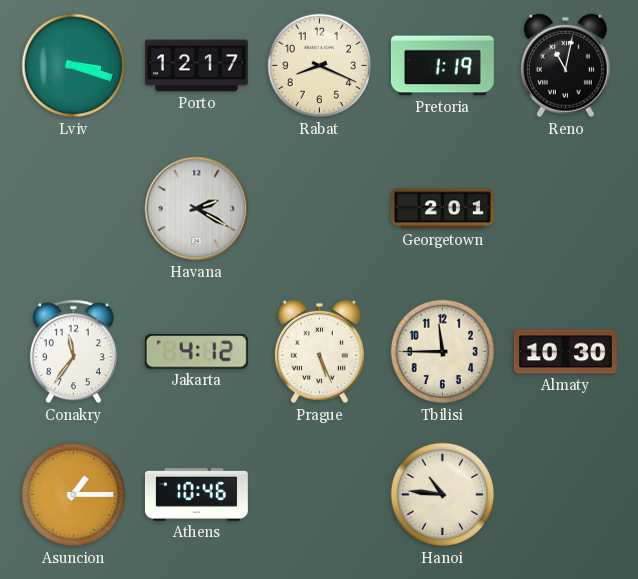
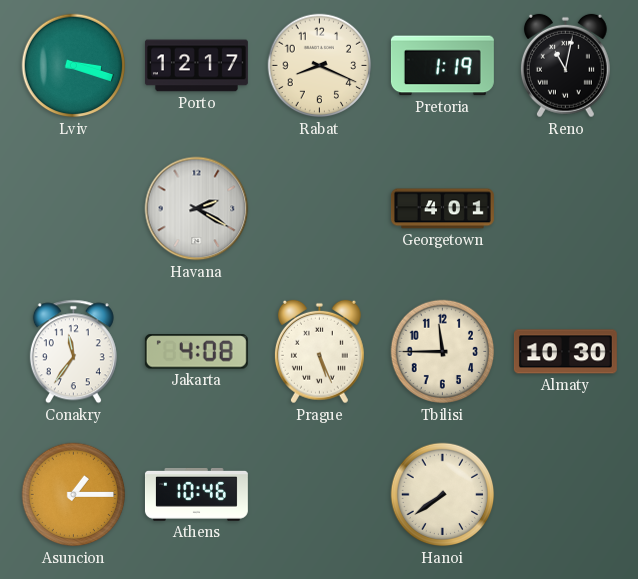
Georgetown: 2:01 -> 4:01 (442, 209)
Jakarta: 4:12 -> 4:08 (196, 352)
Hanoi: 10:46 -> 7:39 (443, 495)
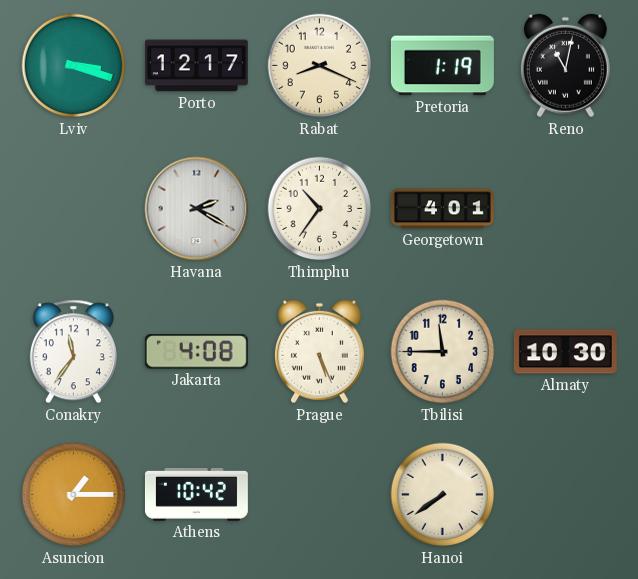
Thimphu: none -> 10:36 (320, 209)
Athens: 10:46 -> 10:42 (196, 494)
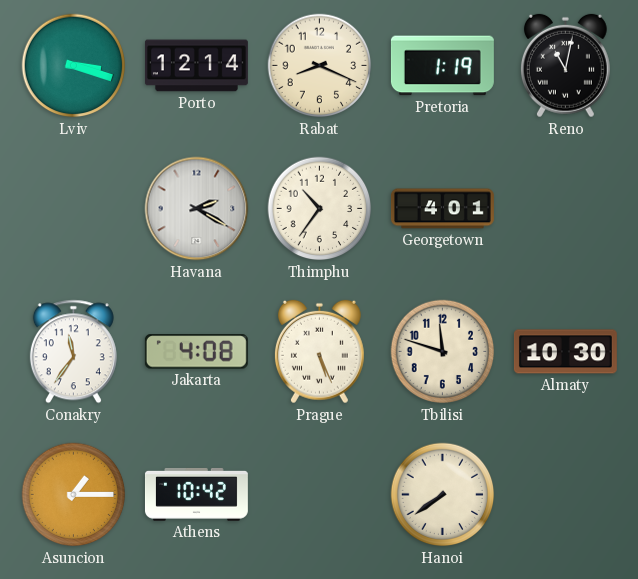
Porto: 12:17 -> 12:14 (196, 66)
Tbilisi: 11:45 -> 11:48 (443, 352)
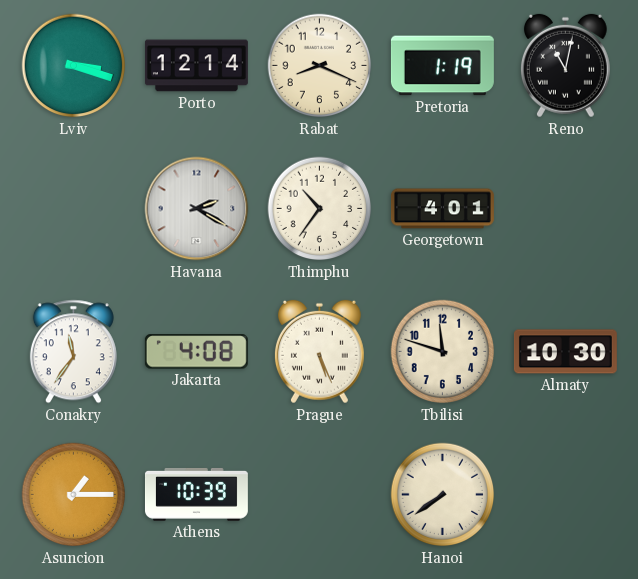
Athens: 10:42 -> 10:39 (196, 494)
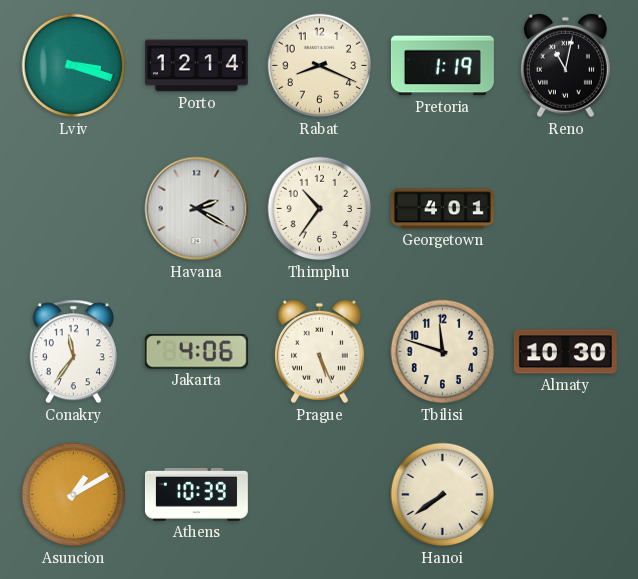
Jakarta: 4:08 -> 4:06 (196, 352)
Asuncion: 1:15 -> 1:10 (74, 495)
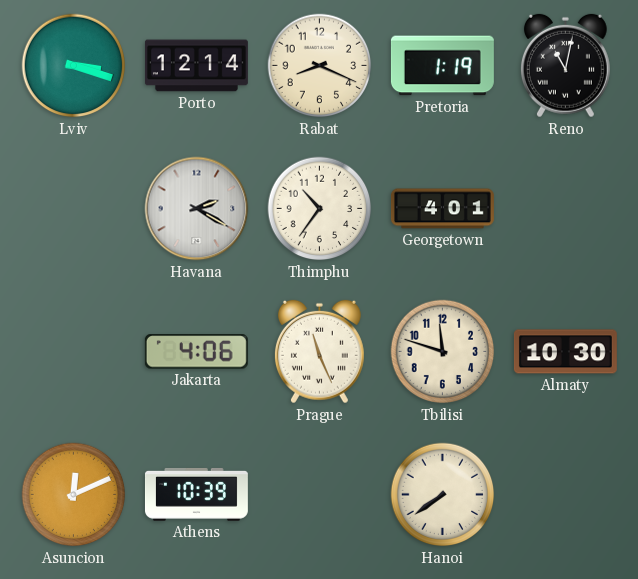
Conakry: 11:36 -> none (73, 352)
Prague: 5:26 -> 11:26 (319, 352)
Asuncion: 1:10 -> 12:11 (74, 495)
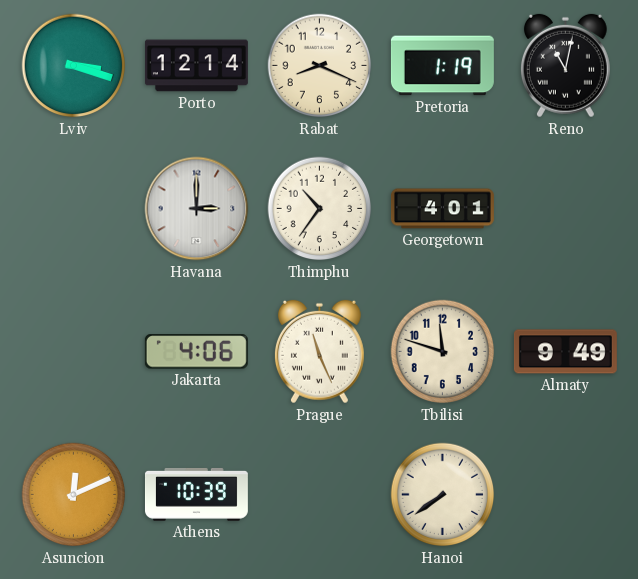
Havana: 2:20 -> 3:00 (197, 209)
Almaty: 10:30 -> 9:49 (565, 352)
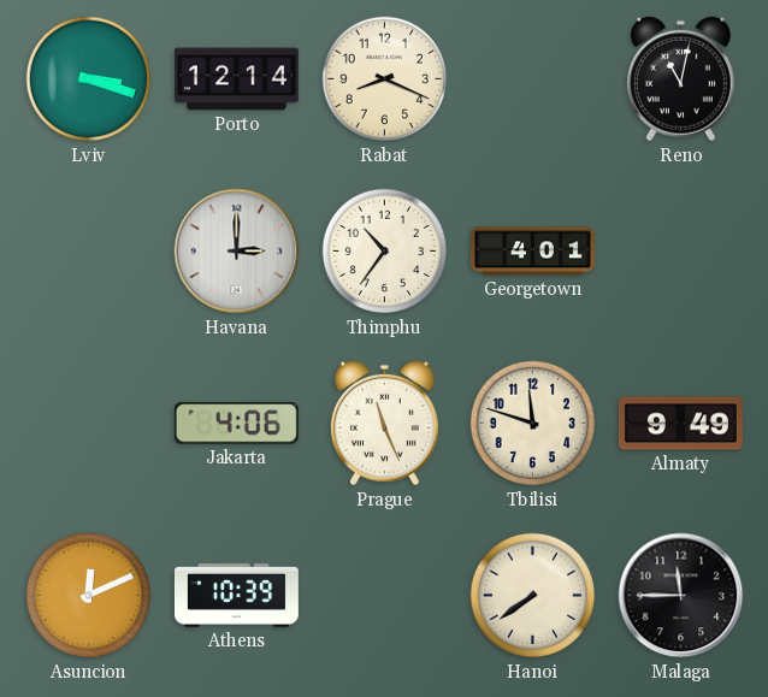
Pretoria: 1:19 -> none (442, 66)
Malaga: none -> 11:45 (681, 596)
